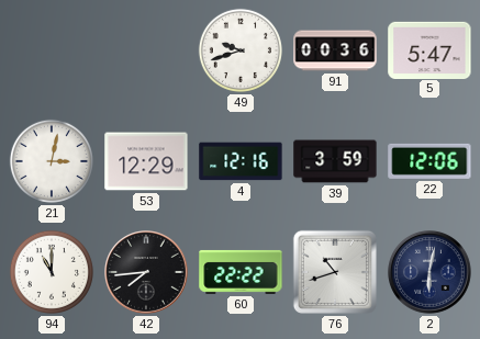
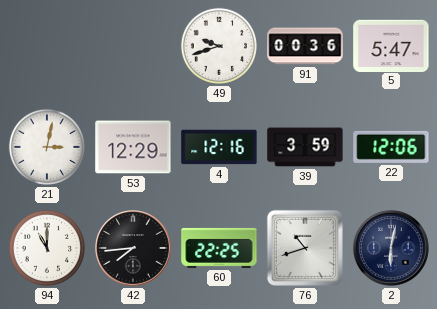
60: 22:22 -> 22:25 (219, 248)
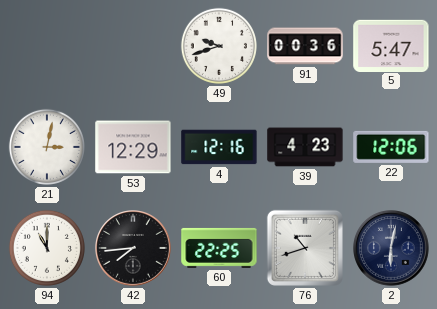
39: 3:59 -> 4:23 (305, 147)
